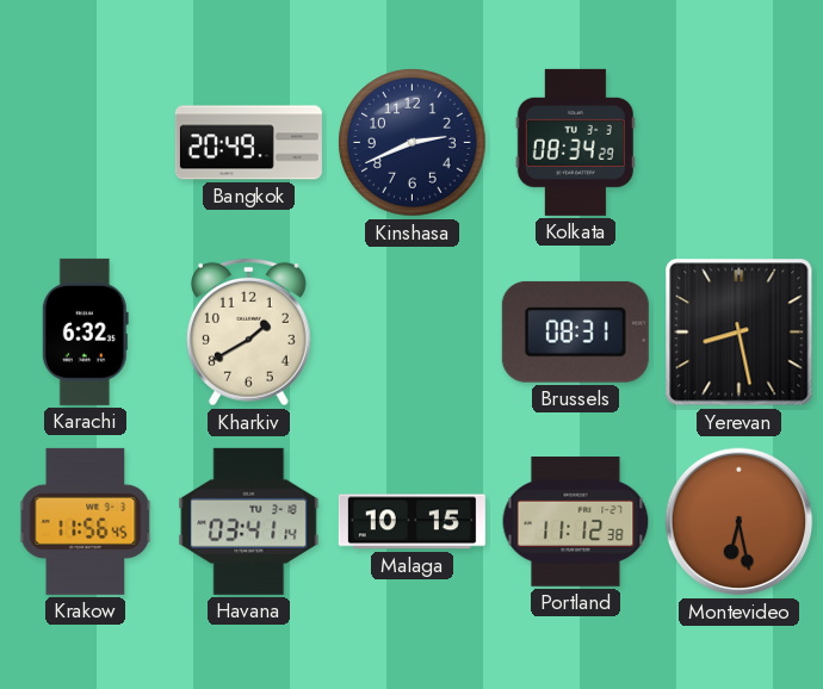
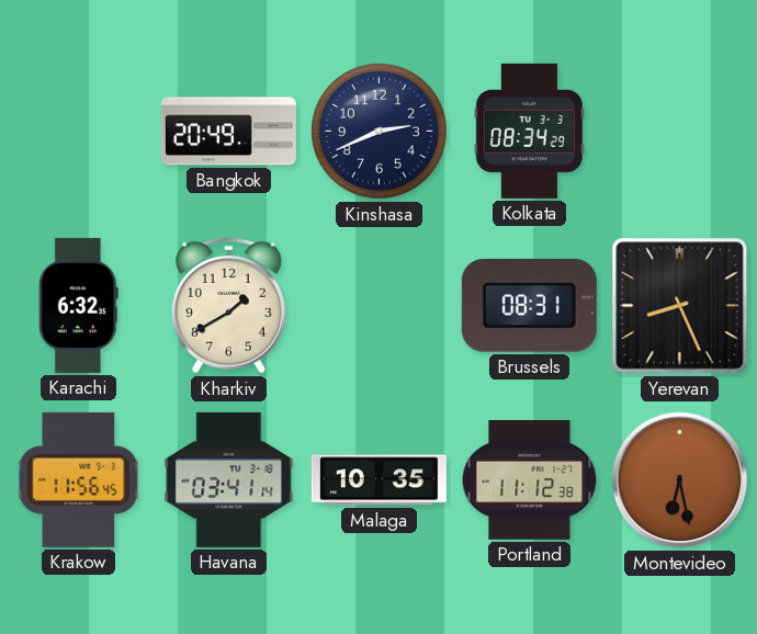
Yerevan: 8:28 -> 8:26 (680, 306)
Malaga: 10:15 -> 10:35 (378, 480)
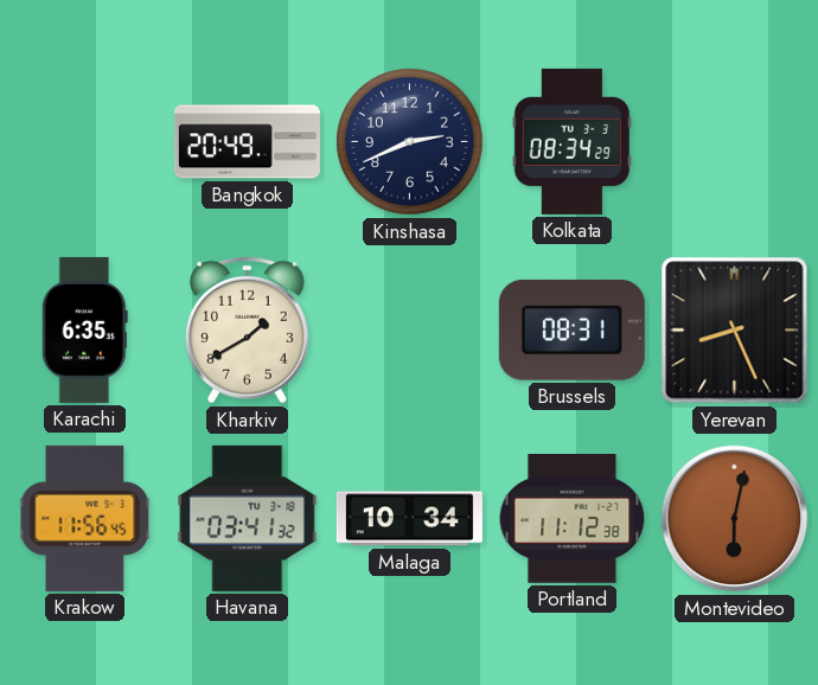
Karachi: 6:32 -> 6:35 (84, 329)
Havana: 03:41:14 -> 03:41:32 (248, 518)
Malaga: 10:35 -> 10:34 (409, 519)
Montevideo: 6:28 -> 6:02 (735, 519)
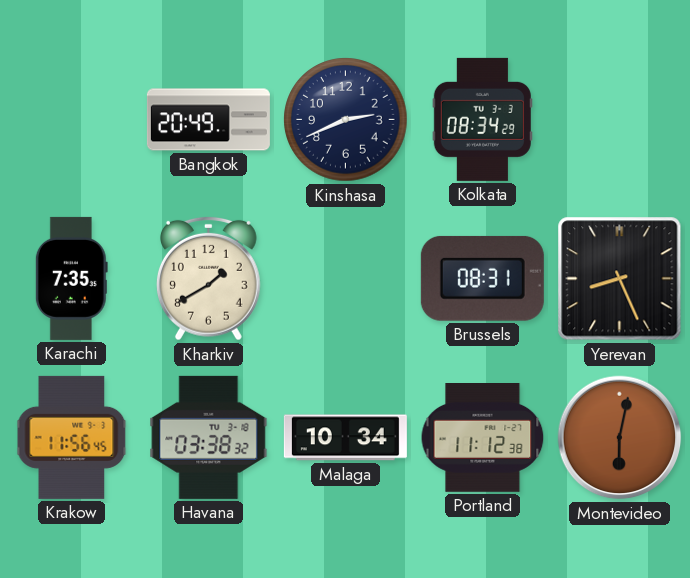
Karachi: 6:35 -> 7:35 (71, 278)
Havana: 03:41 -> 03:38 (209, 437)
